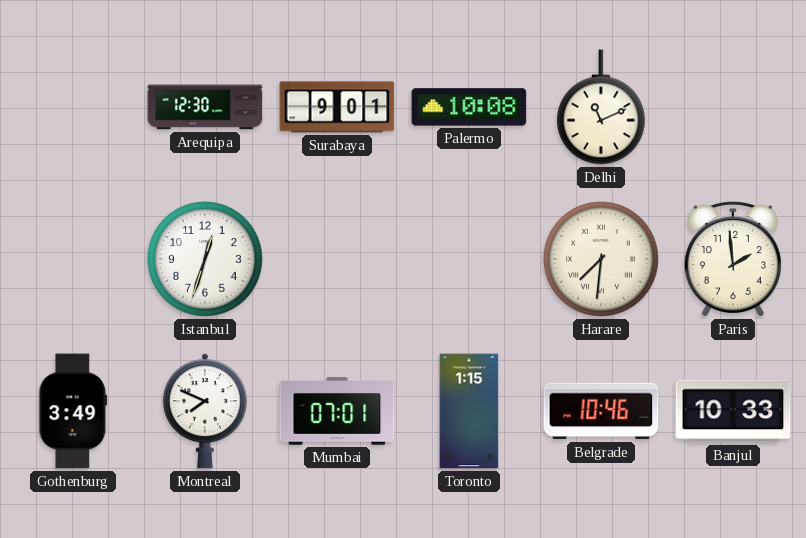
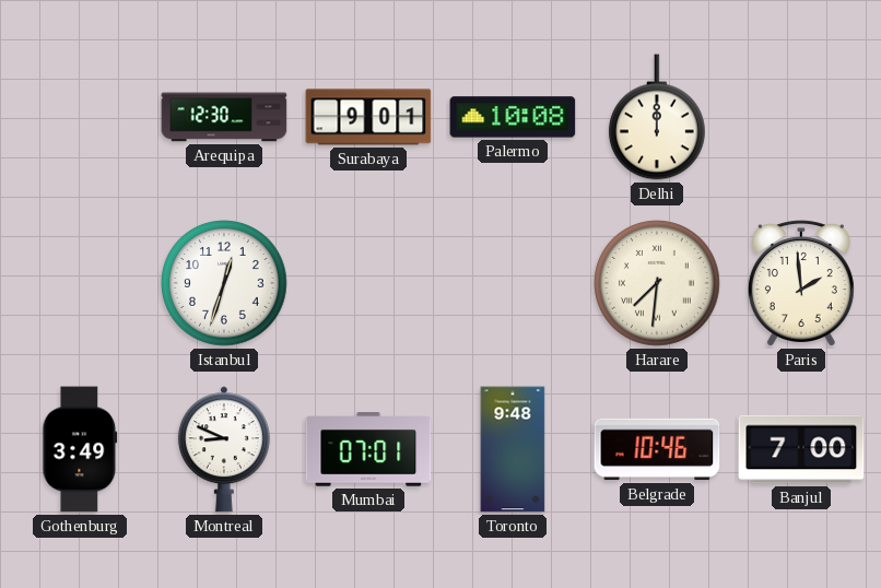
Delhi: 11:11 -> 12:00 (658, 117)
Montreal: 7:49 -> 8:49 (224, 449)
Toronto: 1:15 -> 9:48 (513, 449)
Banjul: 10:33 -> 7:00 (801, 449)
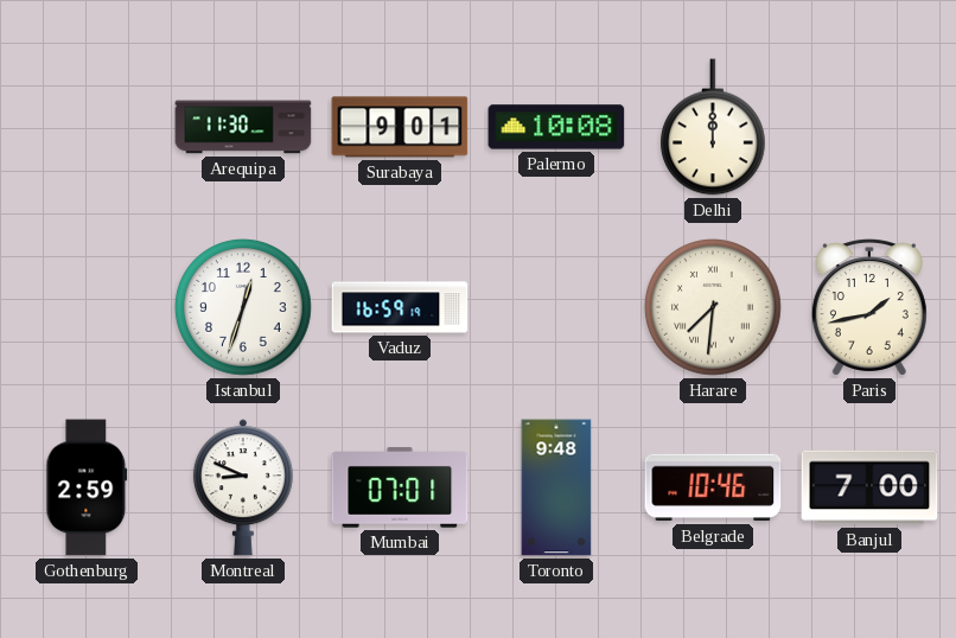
Arequipa: 12:30 -> 11:30 (243, 127)
Vaduz: none -> 16:59 (400, 307)
Paris: 1:59 -> 1:43 (869, 307)
Gothenburg: 3:49 -> 2:59 (87, 487)
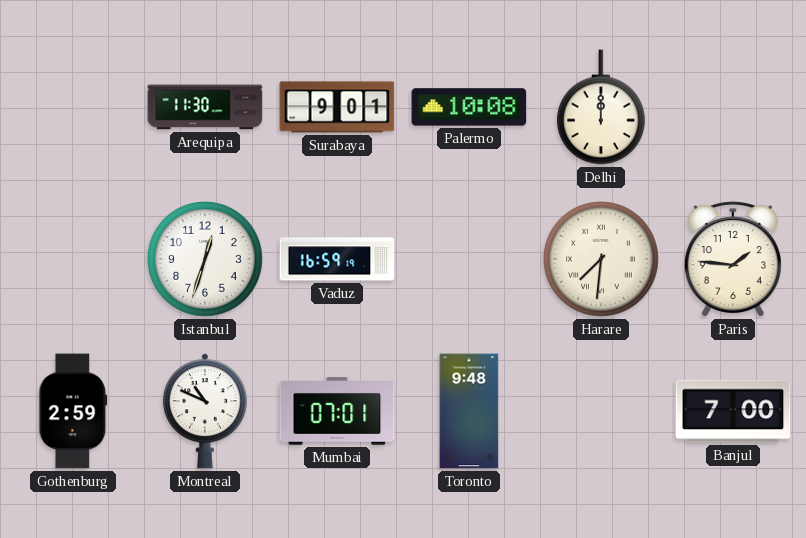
Paris: 1:43 -> 1:46 (733, 259)
Montreal: 8:49 -> 10:49 (205, 411)
Belgrade: 10:46 -> none (713, 487)
